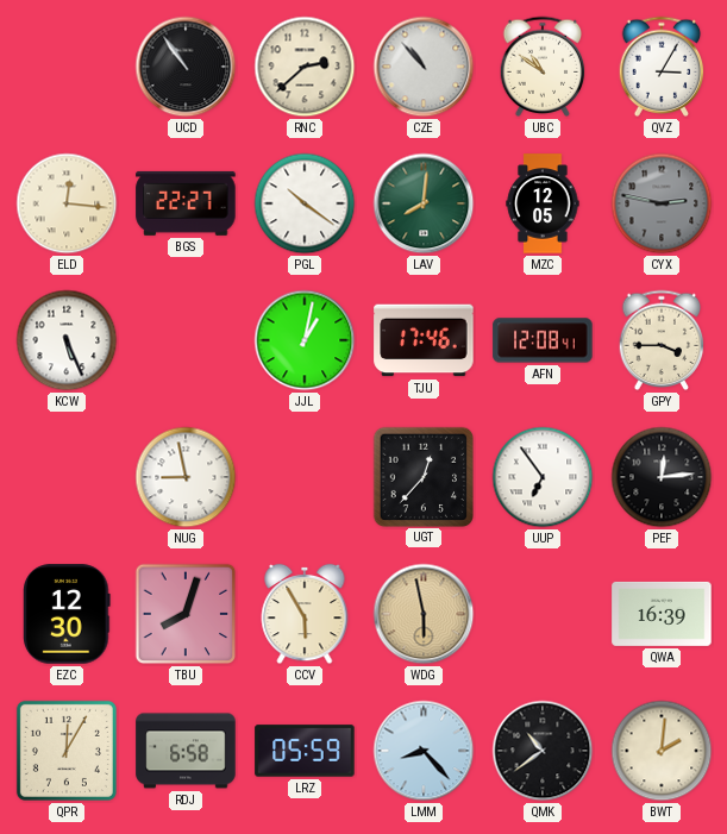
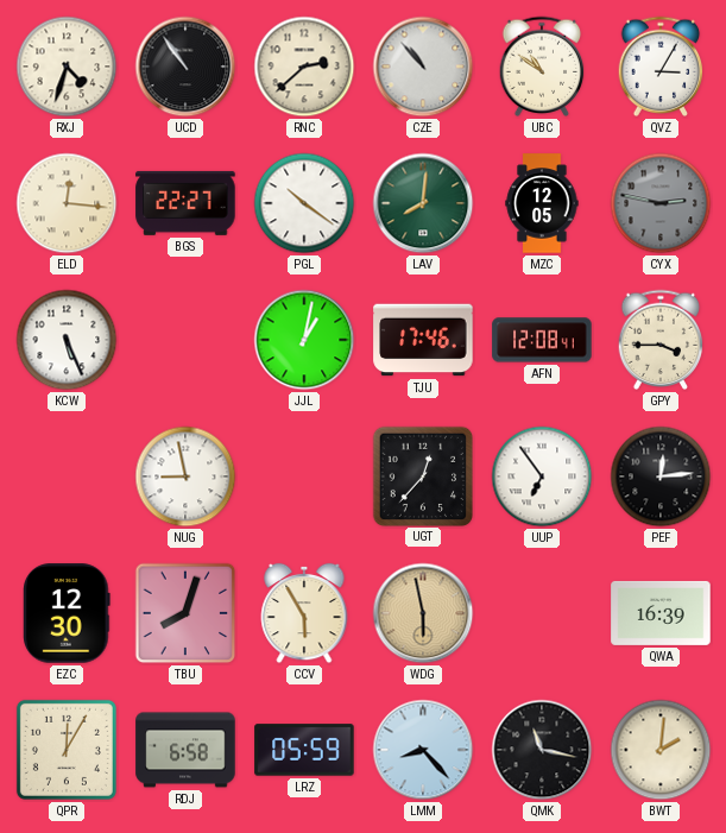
RXJ: none -> 4:33 (67, 67)
QMK: 10:39 -> 11:17 (542, 750)
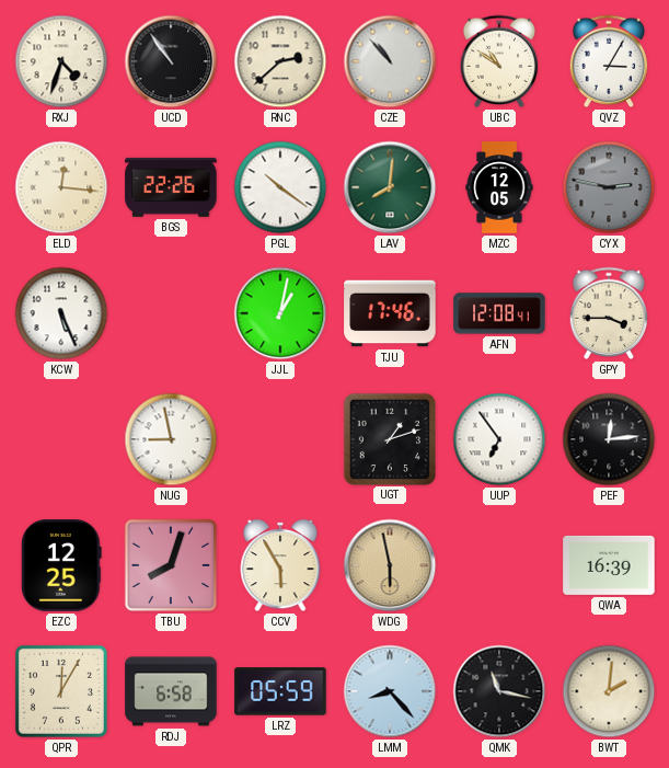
BGS: 22:27 -> 22:26 (171, 187)
UGT: 12:37 -> 1:12 (389, 438)
EZC: 12:30 -> 12:25 (61, 565)
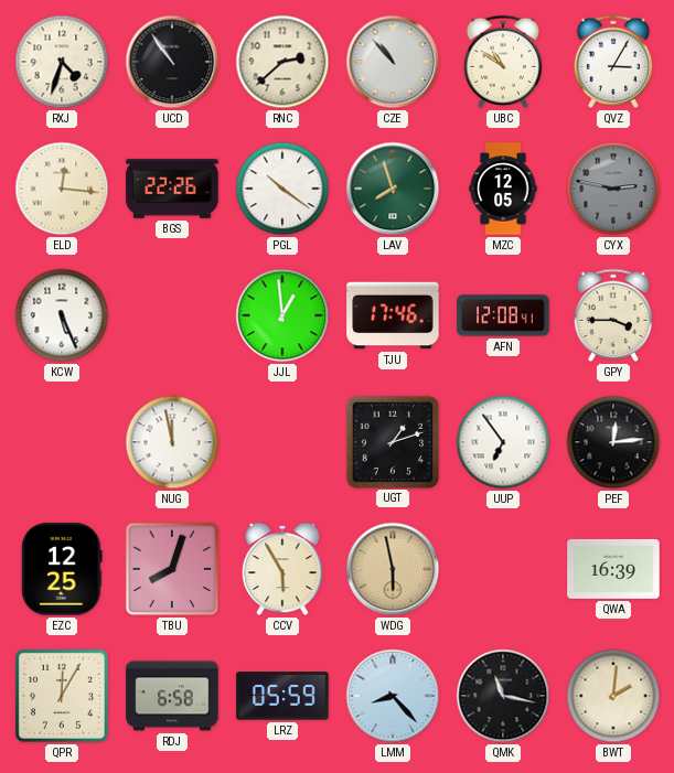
LAV: 8:01 -> 7:57 (393, 189)
JJL: 1:02 -> 12:59 (282, 315)
NUG: 8:58 -> 11:58 (172, 442)
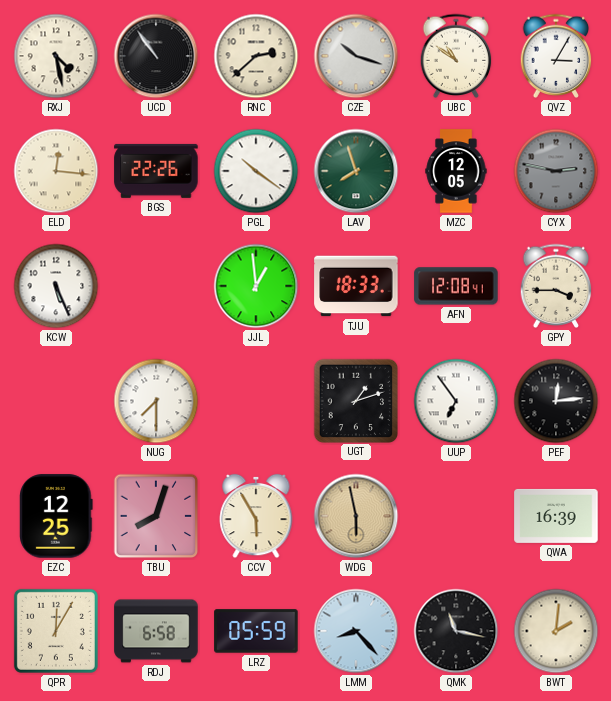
RXJ: 4:33 -> 4:28 (56, 56)
CZE: 10:53 -> 10:18 (356, 56)
TJU: 17:46 -> 18:33 (356, 286)
NUG: 11:58 -> 7:30 (156, 401)
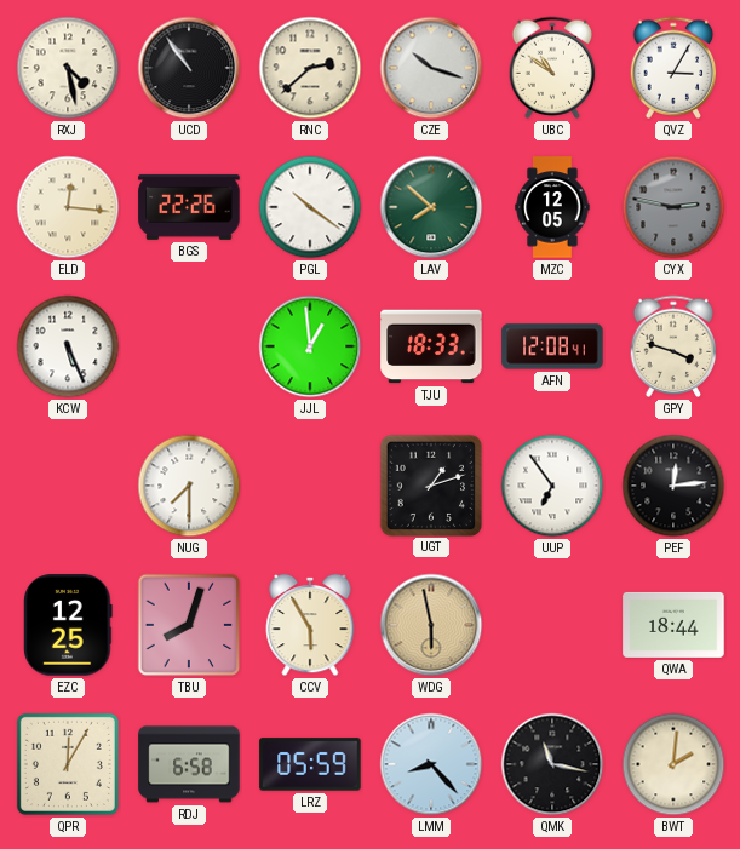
LAV: 7:57 -> 7:52 (431, 207)
GPY: 3:45 -> 3:48 (673, 346)
QWA: 16:39 -> 18:44 (673, 625)
